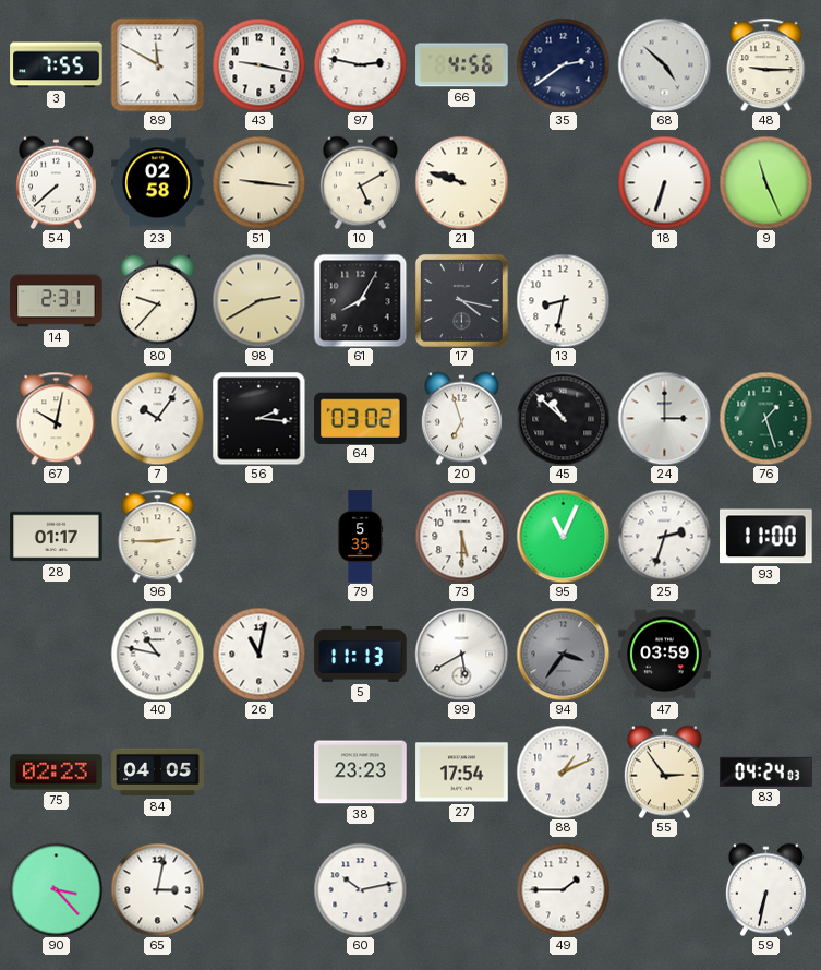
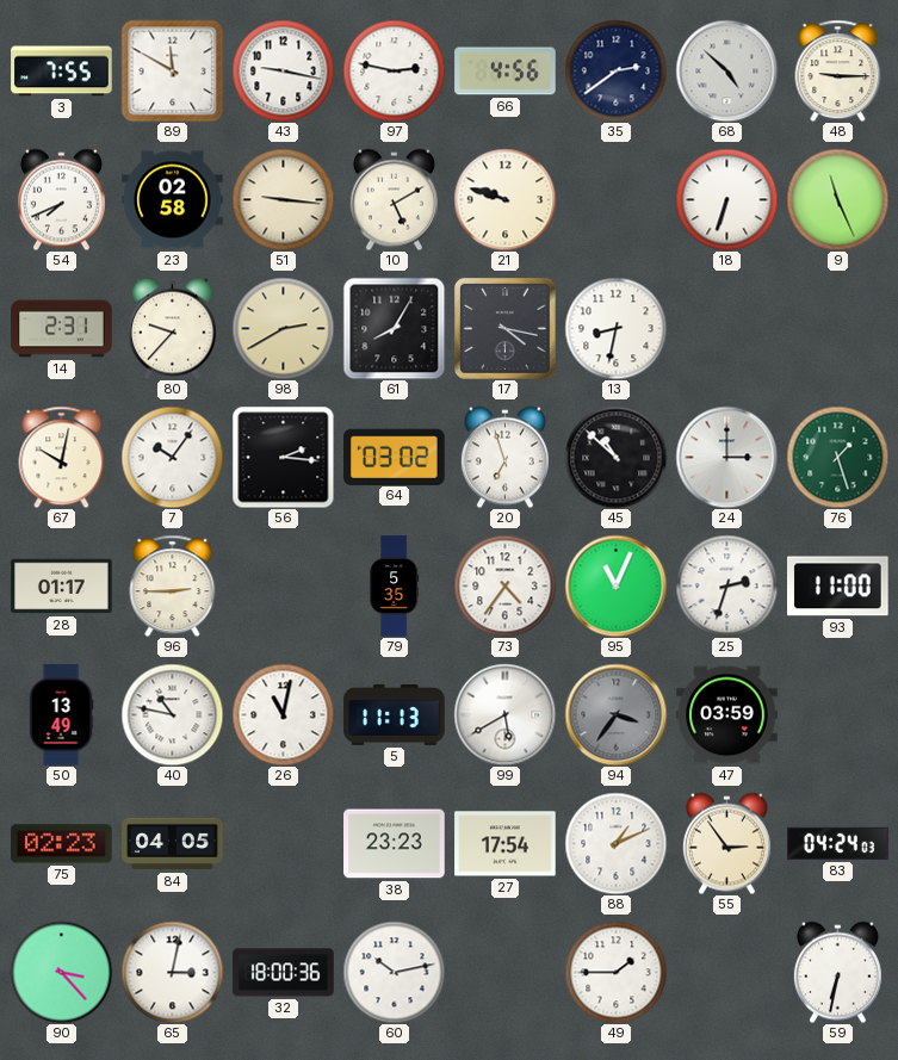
54: 7:38 -> 7:41 (61, 199)
73: 5:30 -> 4:36 (504, 585)
50: none -> 13:49 (61, 715)
32: none -> 18:00 (284, 973)
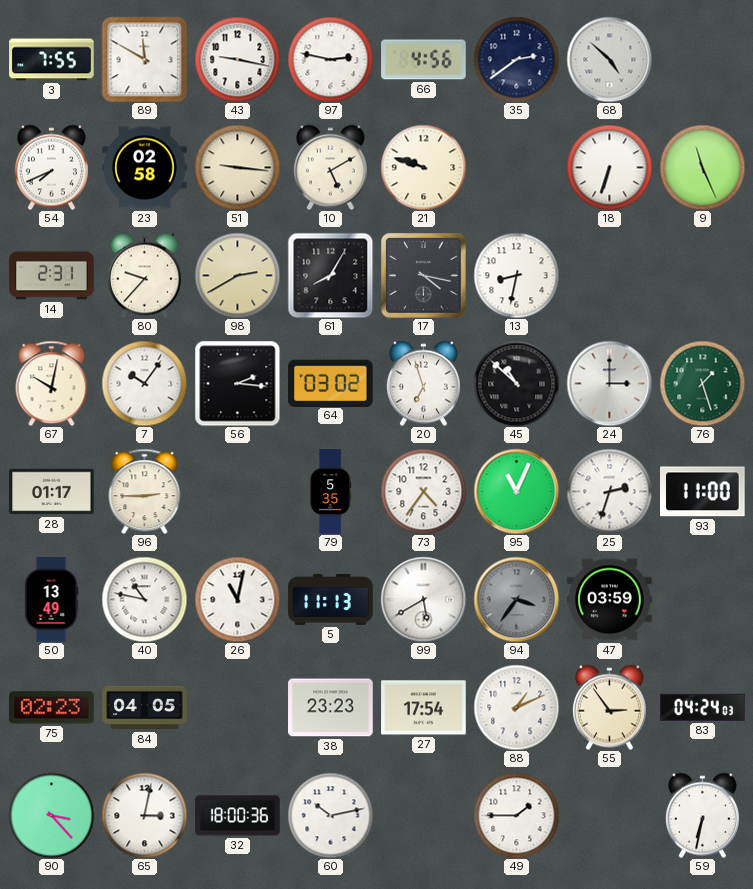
48: 9:15 -> none (838, 70)
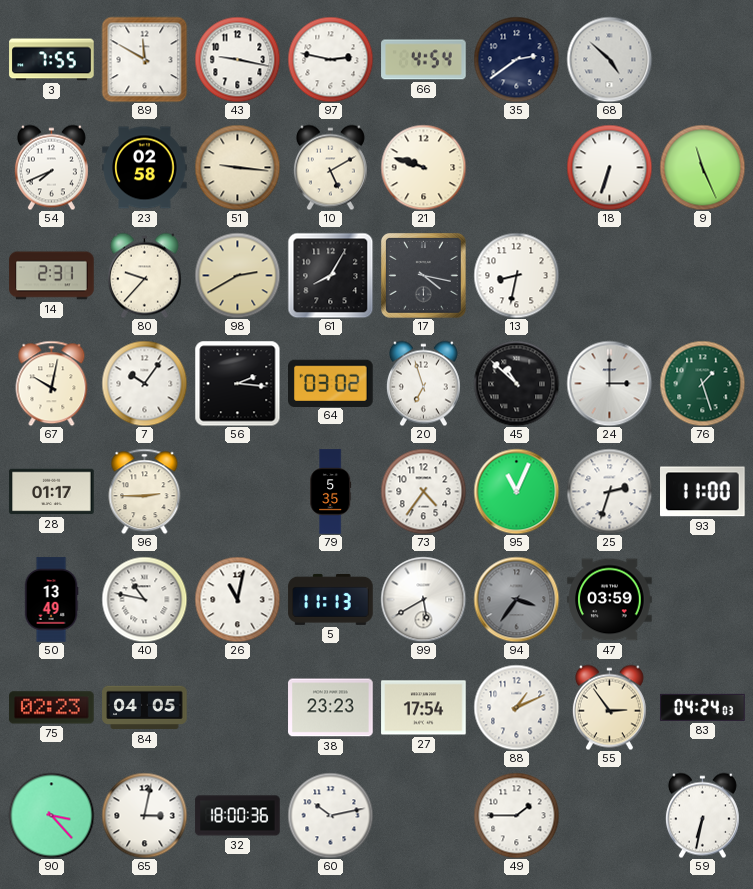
66: 4:56 -> 4:54 (424, 60)
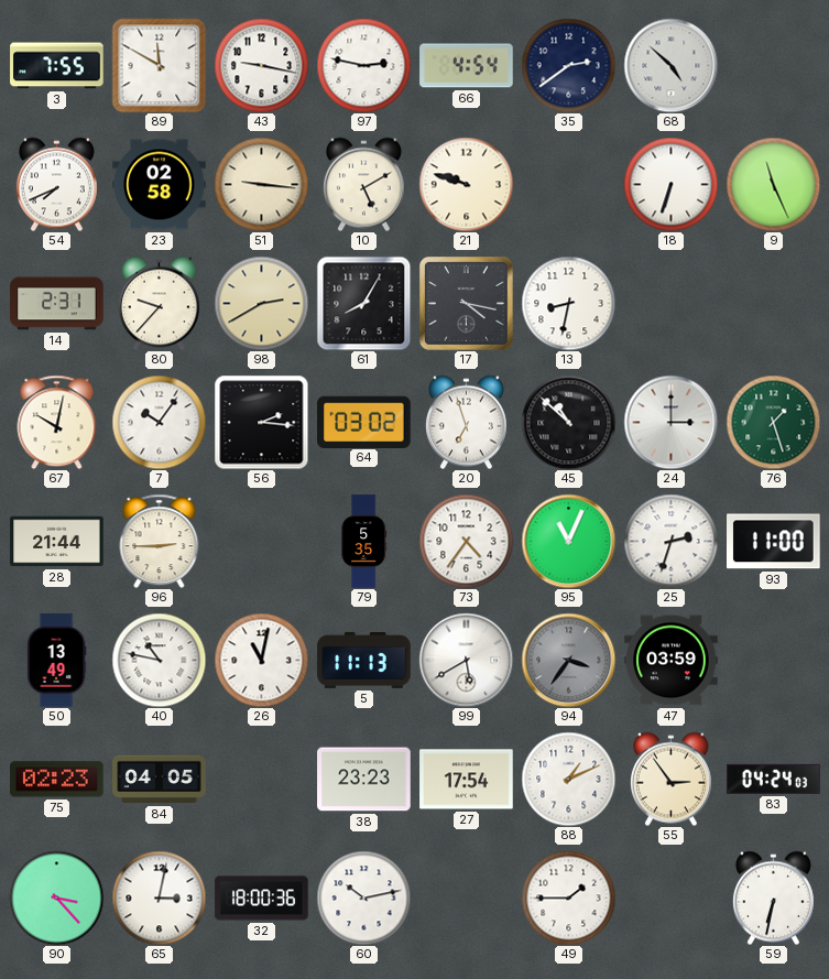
28: 01:17 -> 21:44 (57, 542)
